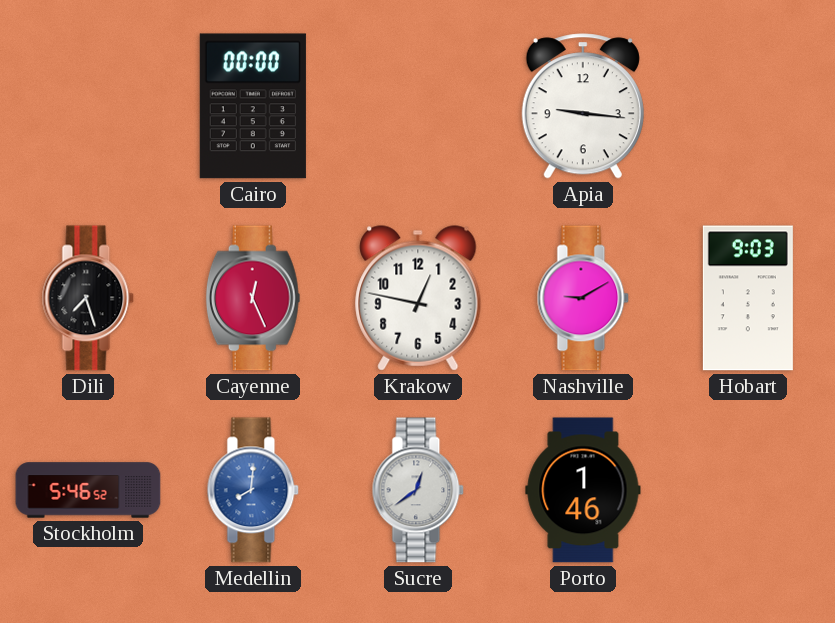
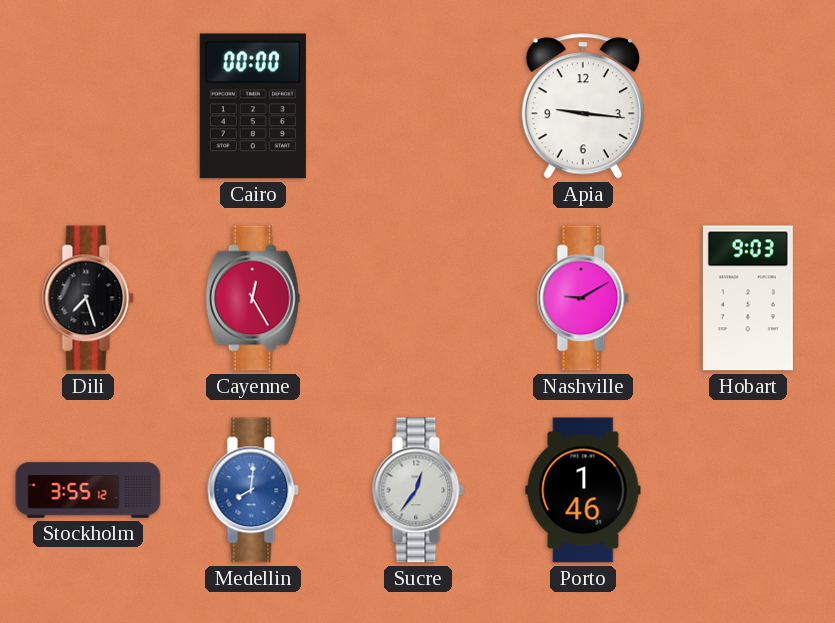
Cayenne: 12:26 -> 12:25 (253, 298)
Krakow: 12:47 -> none (418, 298)
Stockholm: 5:46 -> 3:55 (88, 490)
Sucre: 12:39 -> 12:36 (418, 490)
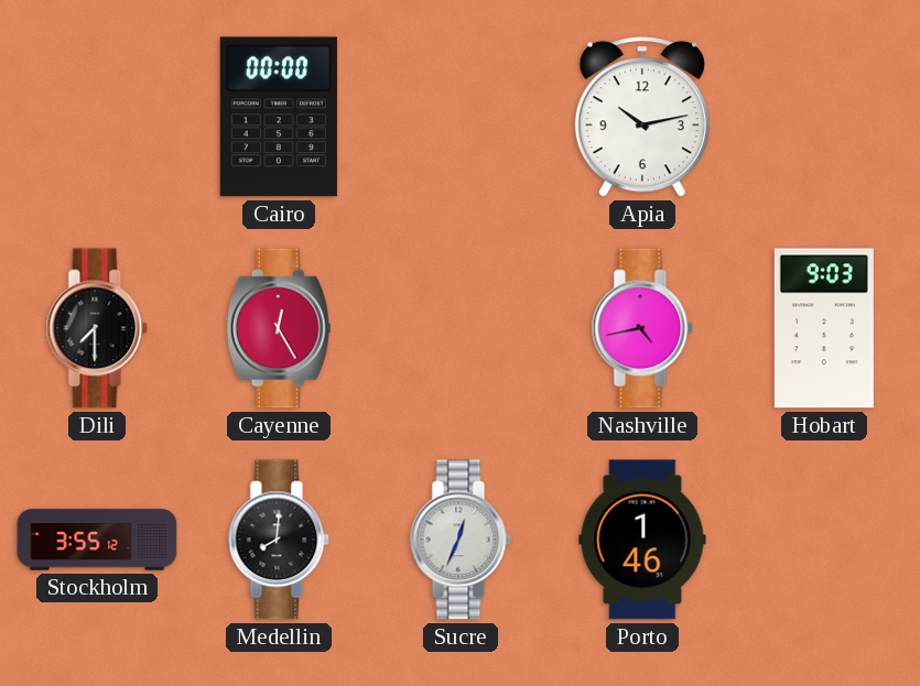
Apia: 9:16 -> 10:13 (642, 117)
Dili: 7:27 -> 7:30 (97, 328)
Nashville: 9:10 -> 4:43 (642, 328)
Medellin dial: blue -> black (279, 540)
Sucre: 12:36 -> 12:34 (461, 540)
